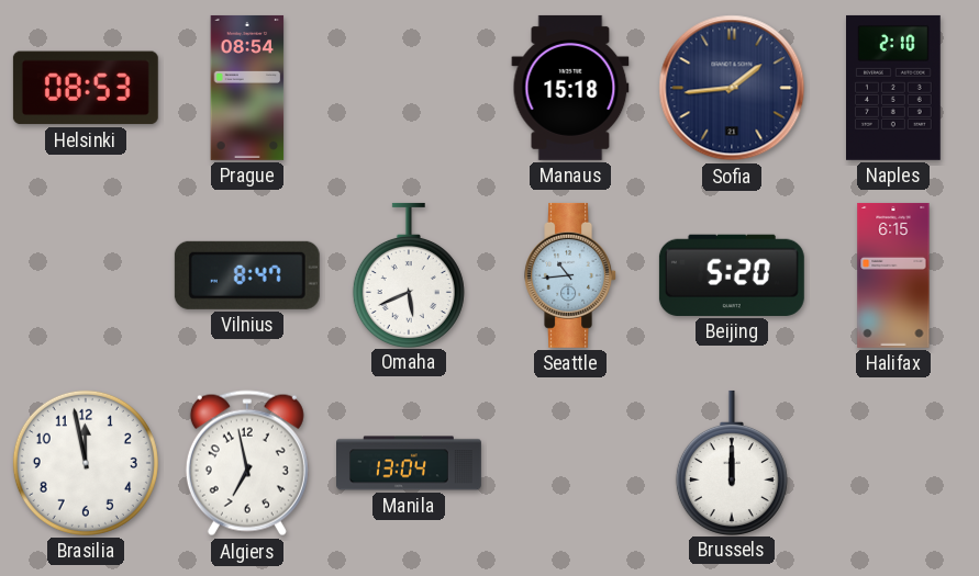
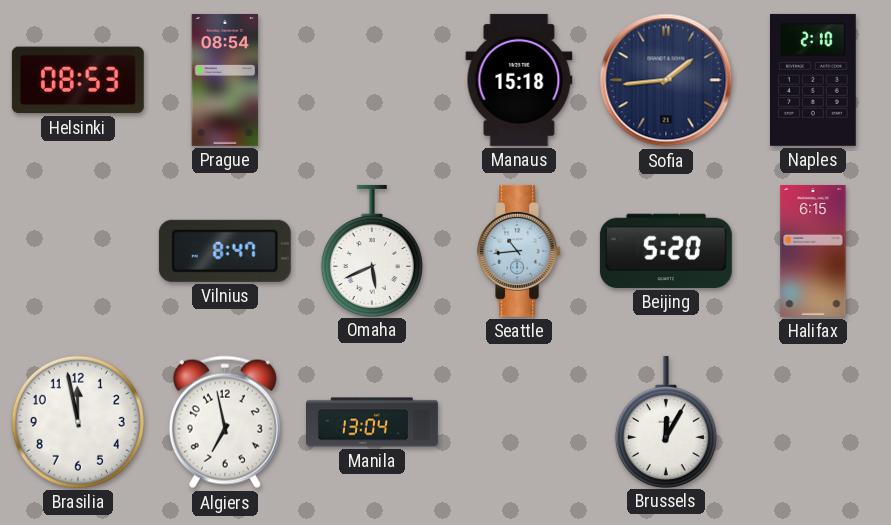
Brussels: 12:00 -> 12:05 (666, 421)
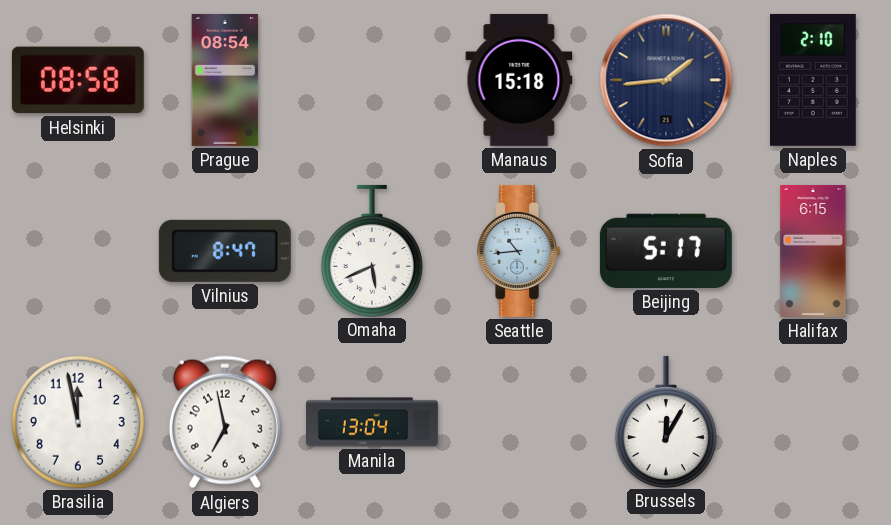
Helsinki: 08:53 -> 08:58 (78, 80)
Beijing: 5:20 -> 5:17 (666, 251)
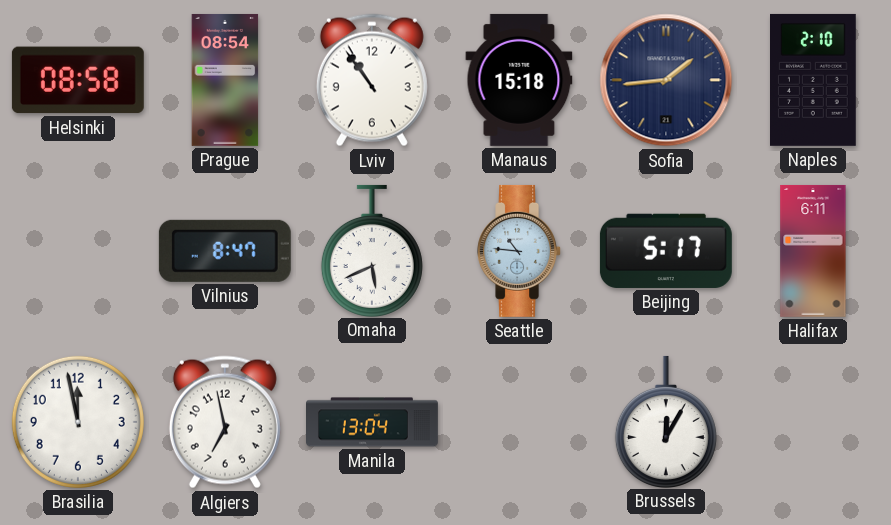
Lviv: none -> 10:54 (372, 80)
Seattle: 10:44 -> 10:46 (520, 251)
Halifax: 6:15 -> 6:11 (813, 251)
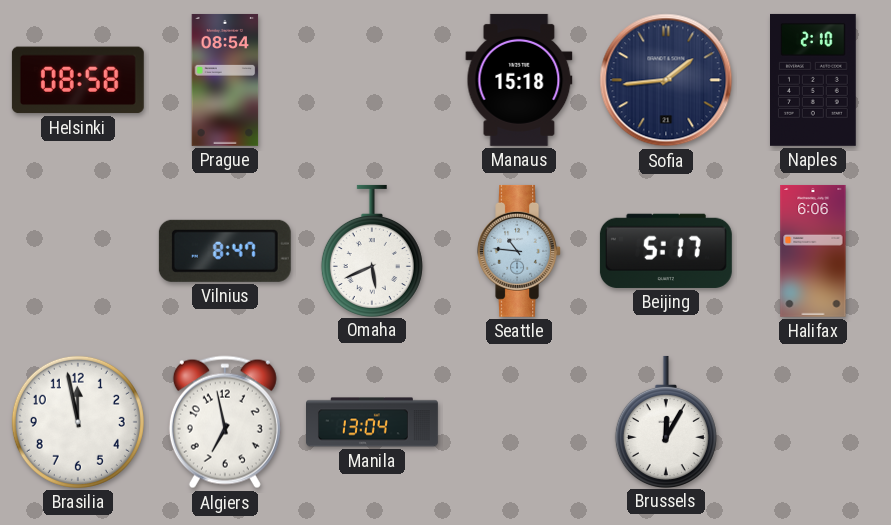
Lviv: 10:54 -> none (372, 80)
Halifax: 6:11 -> 6:06 (813, 251)
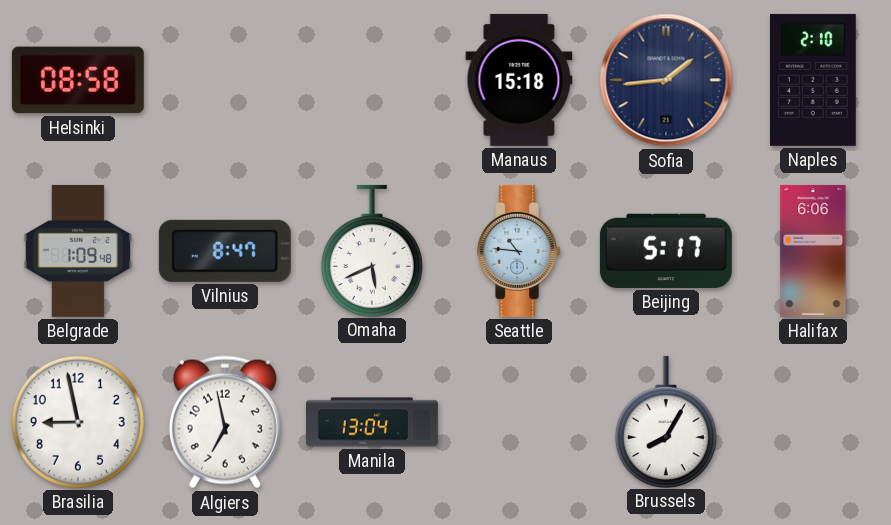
Prague: 08:54 -> none (225, 80)
Belgrade: none -> 1:09 (78, 251)
Brasilia: 11:58 -> 8:58 (78, 422)
Brussels: 12:05 -> 8:05 (666, 421)
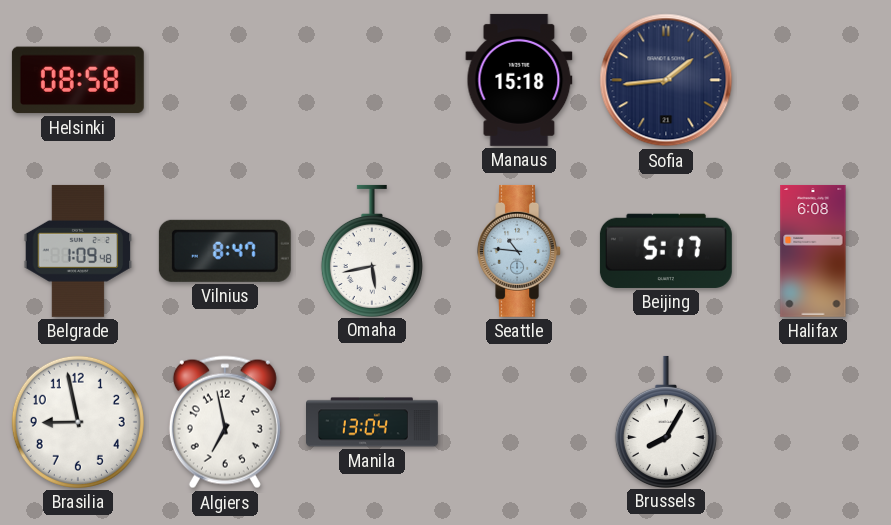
Naples: 2:10 -> none (814, 80)
Omaha: 5:41 -> 5:43 (372, 250)
Halifax: 6:06 -> 6:08 (813, 251)
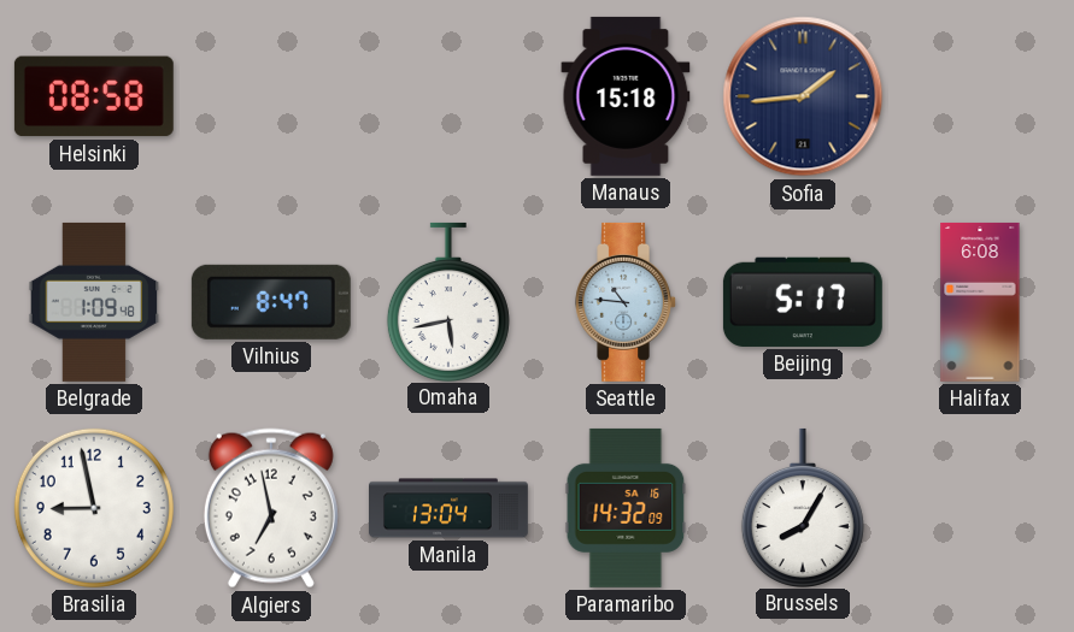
Paramaribo: none -> 14:32 (626, 508)
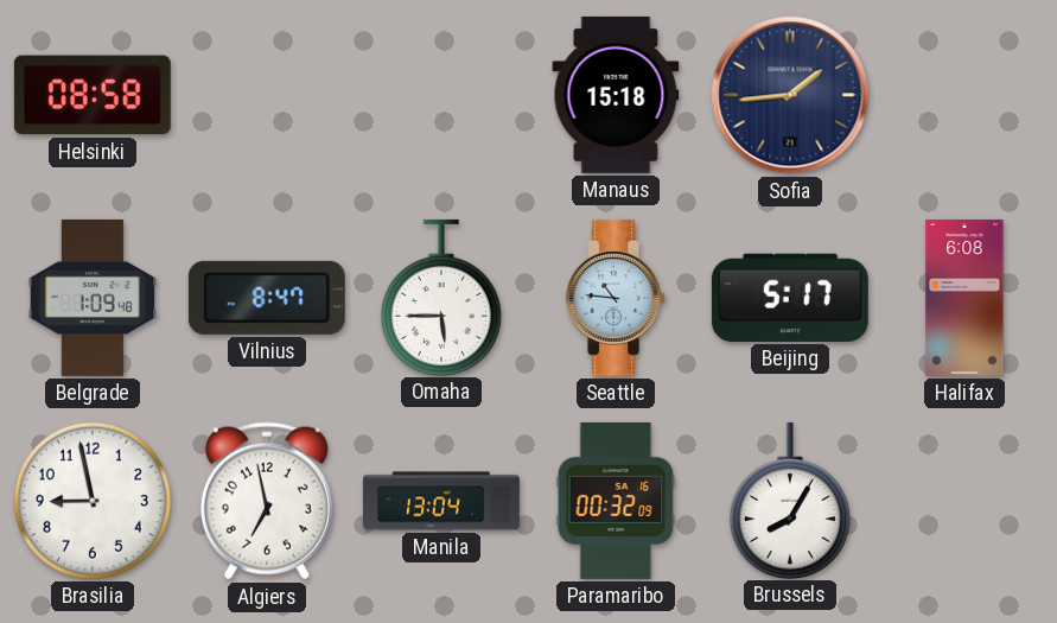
Omaha: 5:43 -> 5:45 (441, 297)
Paramaribo: 14:32 -> 00:32 (616, 501)
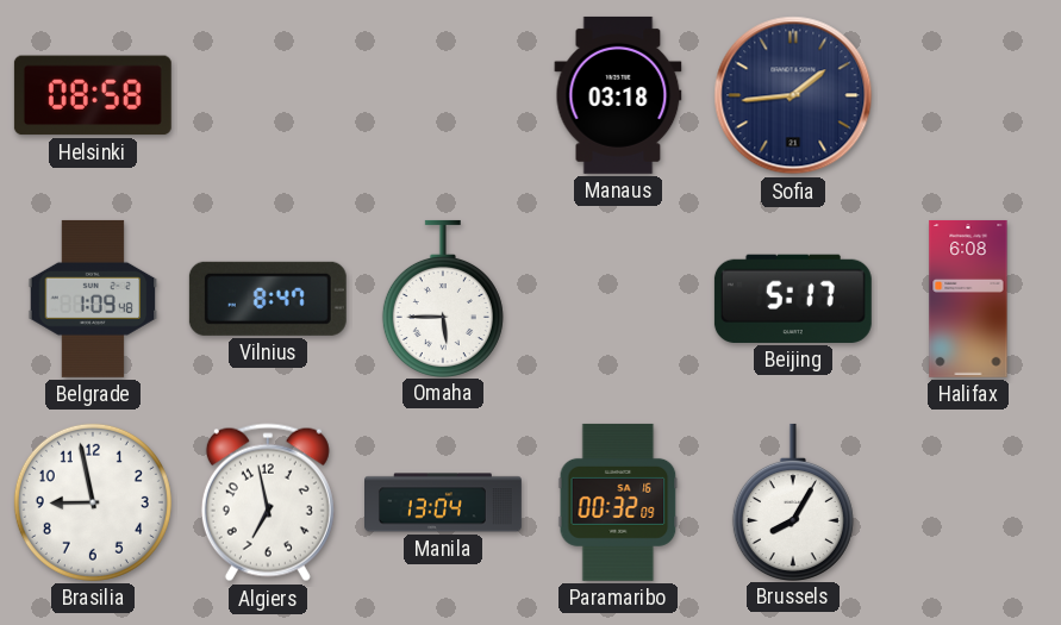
Manaus: 15:18 -> 03:18 (618, 95)
Seattle: 10:46 -> none (617, 298)
